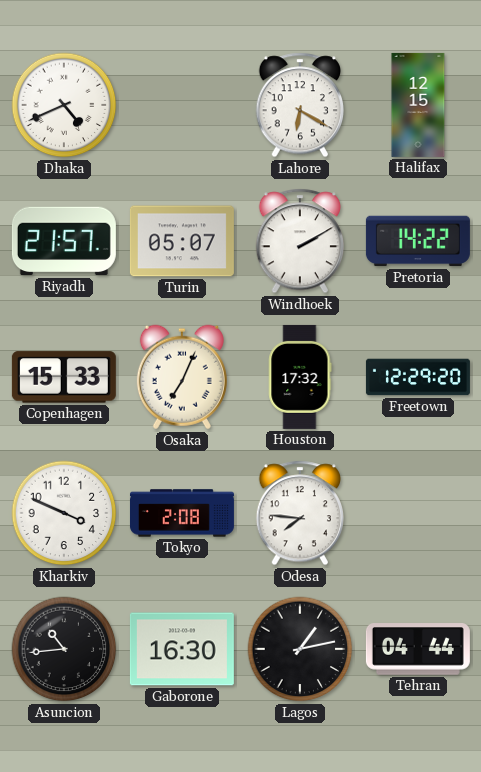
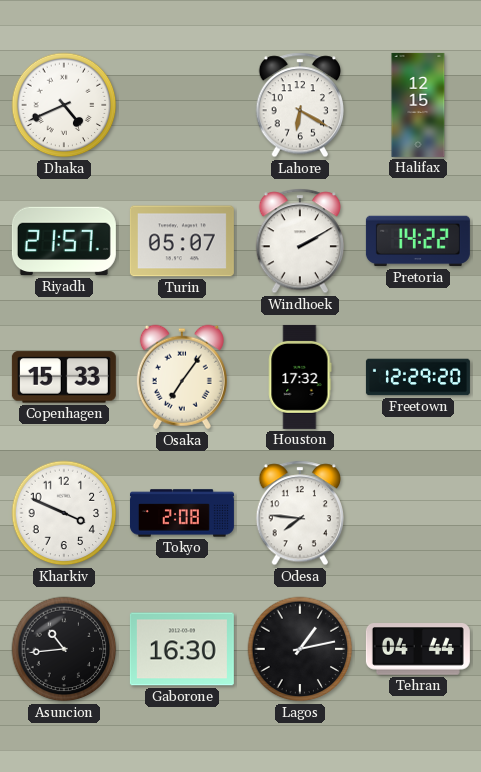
Osaka: 7:04 -> 7:06 (182, 377)
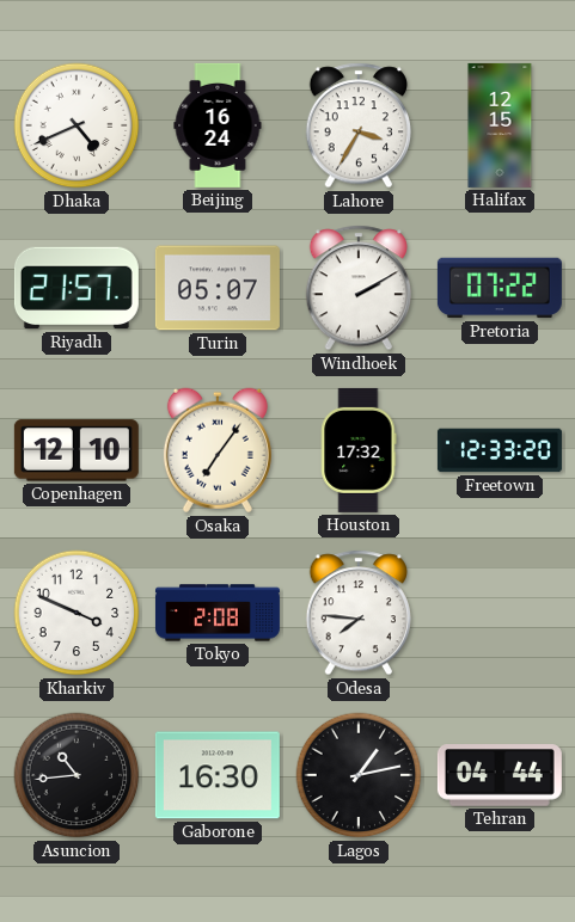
Beijing: none -> 16:24 (218, 125)
Lahore: 6:20 -> 3:35 (357, 125)
Pretoria: 14:22 -> 07:22 (500, 288)
Copenhagen: 15:33 -> 12:10 (77, 450)
Freetown: 12:29 -> 12:33 (500, 450)
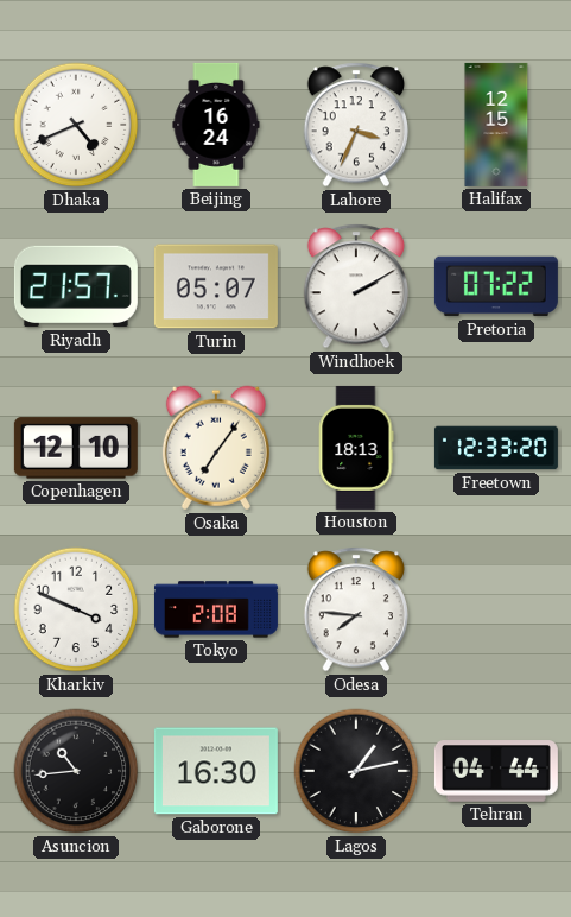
Lahore: 3:35 -> 3:34 (355, 125)
Houston: 17:32 -> 18:13 (356, 448)
